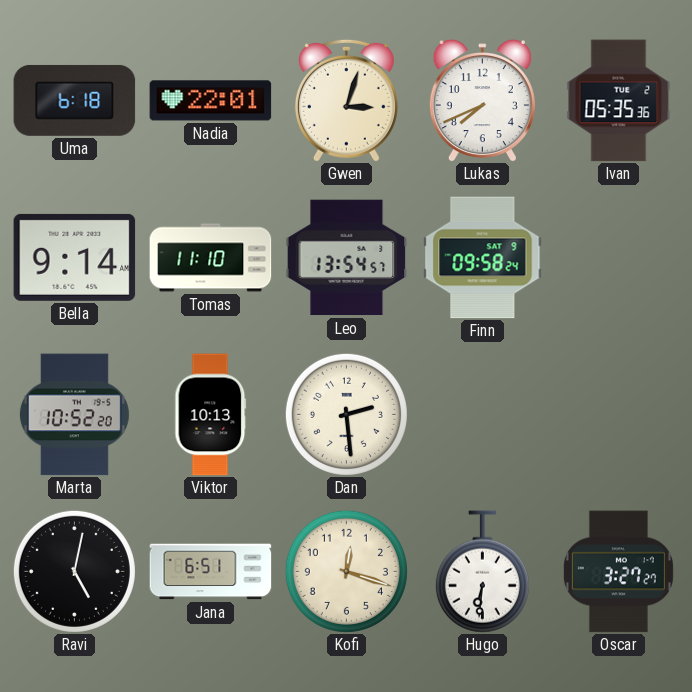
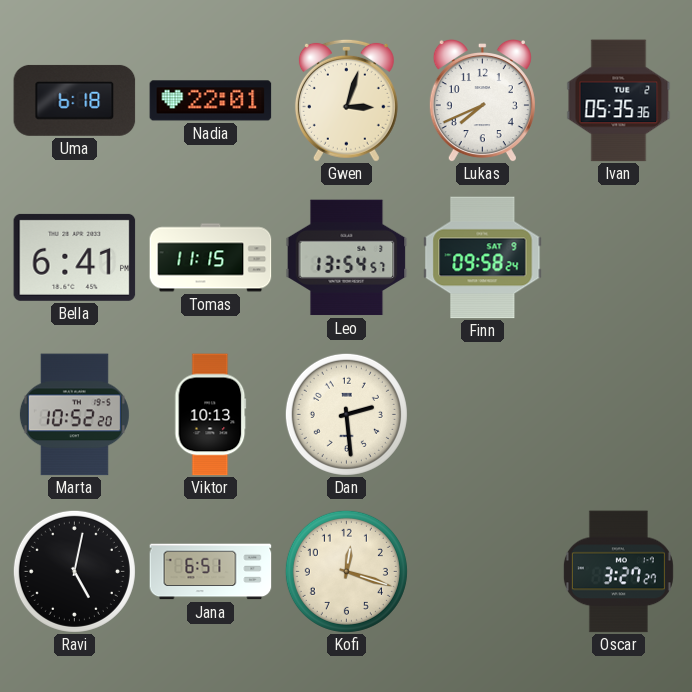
Bella: 9:14 -> 6:41 (75, 257)
Tomas: 11:10 -> 11:15 (211, 258)
Hugo: 6:31 -> none (482, 572)
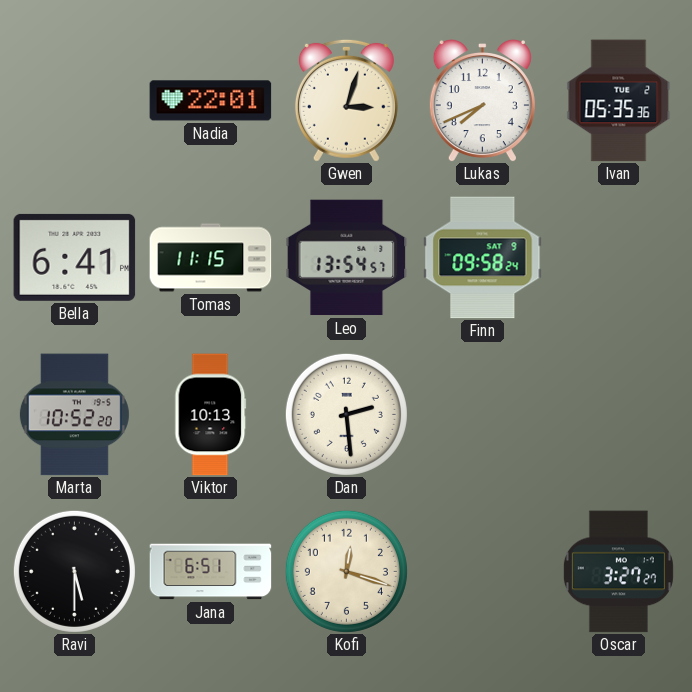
Uma: 6:18 -> none (75, 100)
Ravi: 5:02 -> 5:30 (74, 571)
